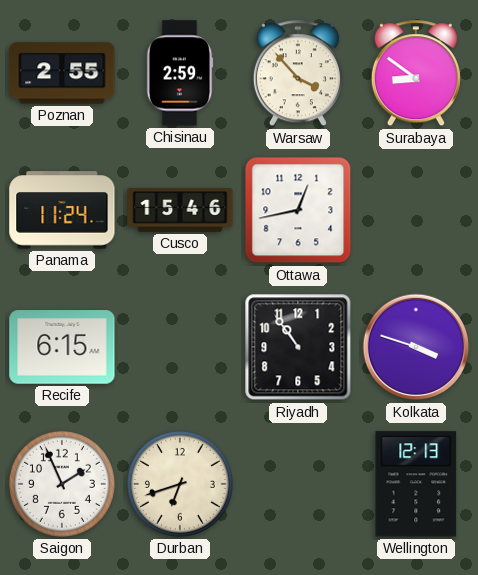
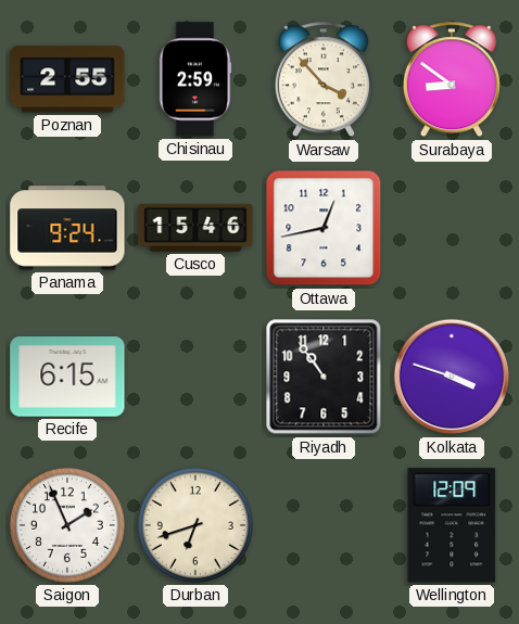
Panama: 11:24 -> 9:24 (67, 228)
Wellington: 12:13 -> 12:09 (452, 525)
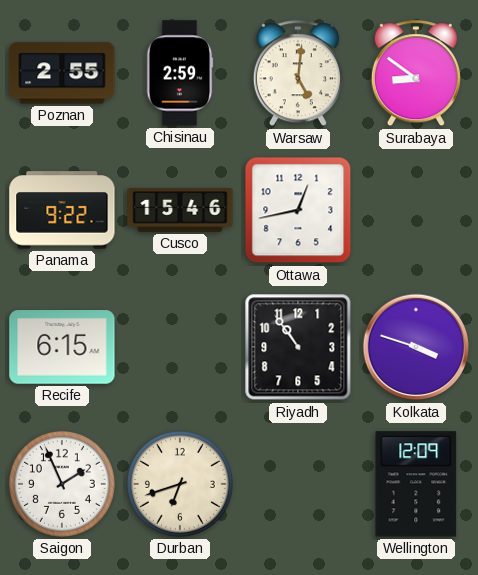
Warsaw: 3:53 -> 5:01 (298, 74)
Panama: 9:24 -> 9:22 (62, 210)
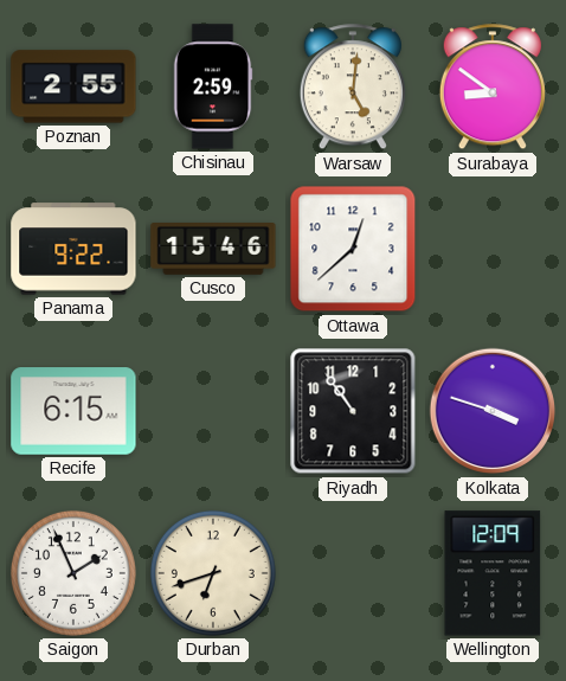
Ottawa: 12:43 -> 12:38 (353, 249)
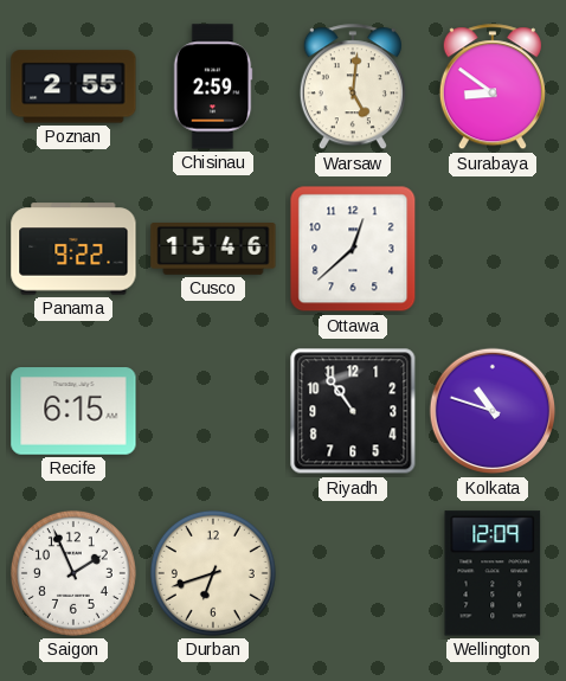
Kolkata: 3:48 -> 10:48 (493, 411)
